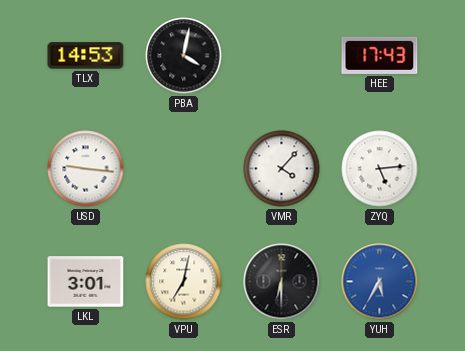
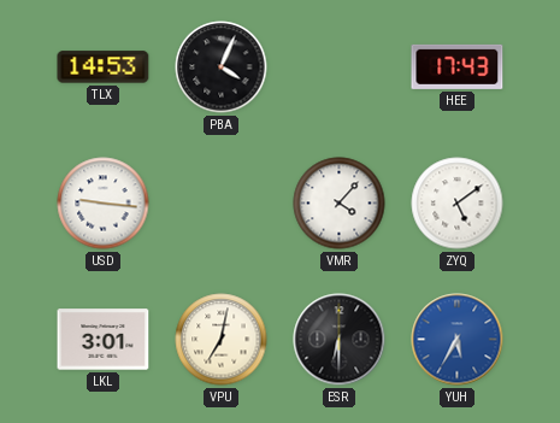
PBA: 4:02 -> 4:04 (222, 67)
ZYQ: 5:14 -> 5:09 (458, 204)
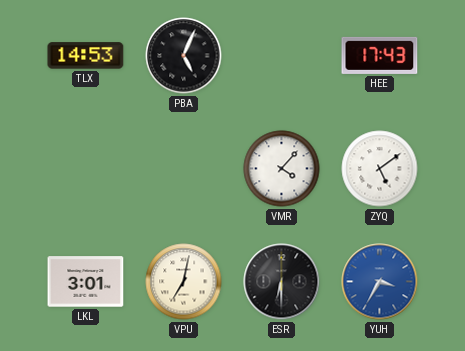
PBA: 4:04 -> 5:04 (184, 56)
USD: 9:16 -> none (104, 204)
YUH: 5:35 -> 3:35 (380, 282)
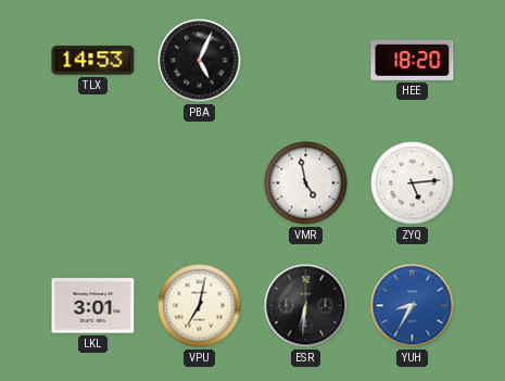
HEE: 17:43 -> 18:20 (413, 60)
VMR: 4:07 -> 4:58 (306, 183)
ZYQ: 5:09 -> 5:14 (413, 183)
ESR: 6:30 -> 6:31 (306, 306)
YUH: 3:35 -> 8:35 (413, 306)
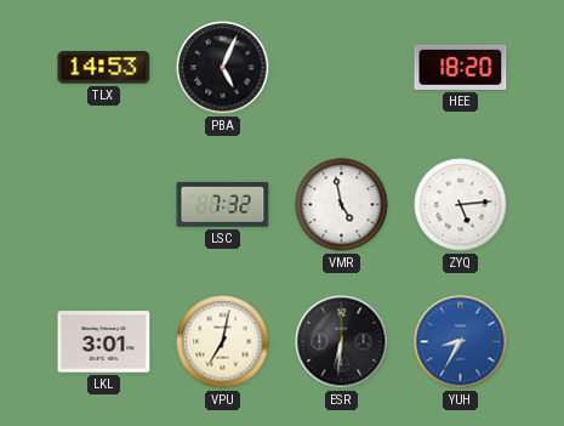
LSC: none -> 7:32 (223, 204)
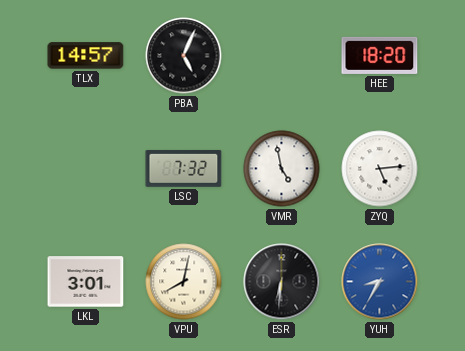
TLX: 14:53 -> 14:57 (86, 56)
VPU: 7:02 -> 8:02 (184, 282)
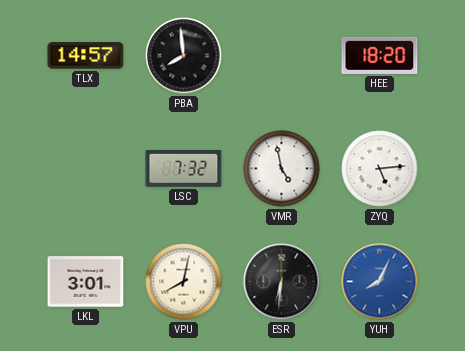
PBA: 5:04 -> 7:59 (184, 56)
YUH: 8:35 -> 8:04 (380, 282)
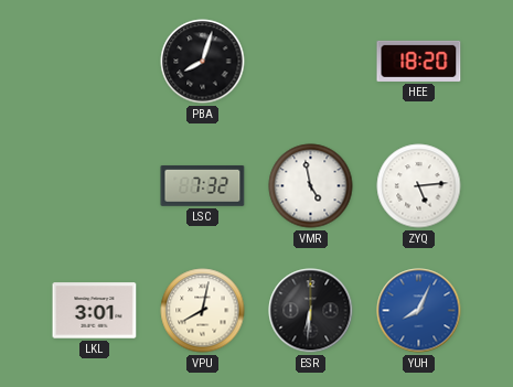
TLX: 14:57 -> none (86, 56)
PBA: 7:59 -> 8:03 (203, 62)
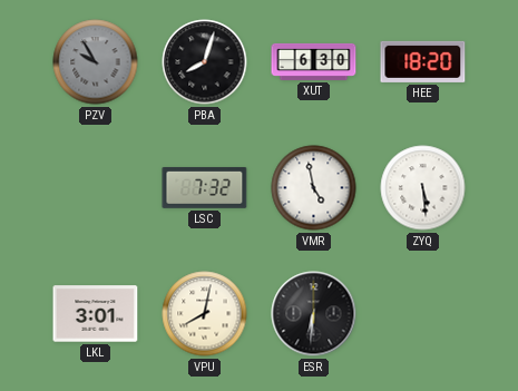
PZV: none -> 9:55 (96, 62)
XUT: none -> 6:30 (314, 61)
ZYQ: 5:14 -> 5:29 (423, 188)
YUH: 8:04 -> none (419, 311)
